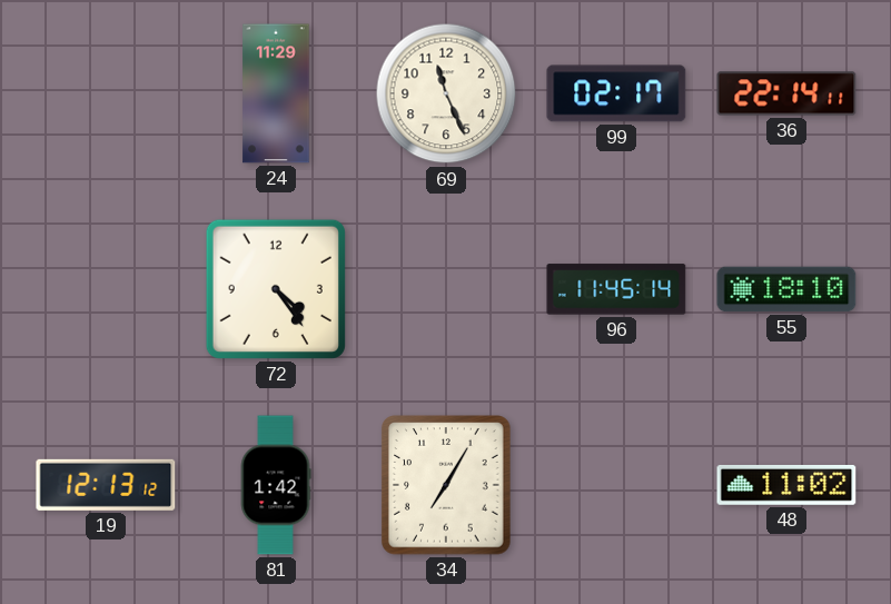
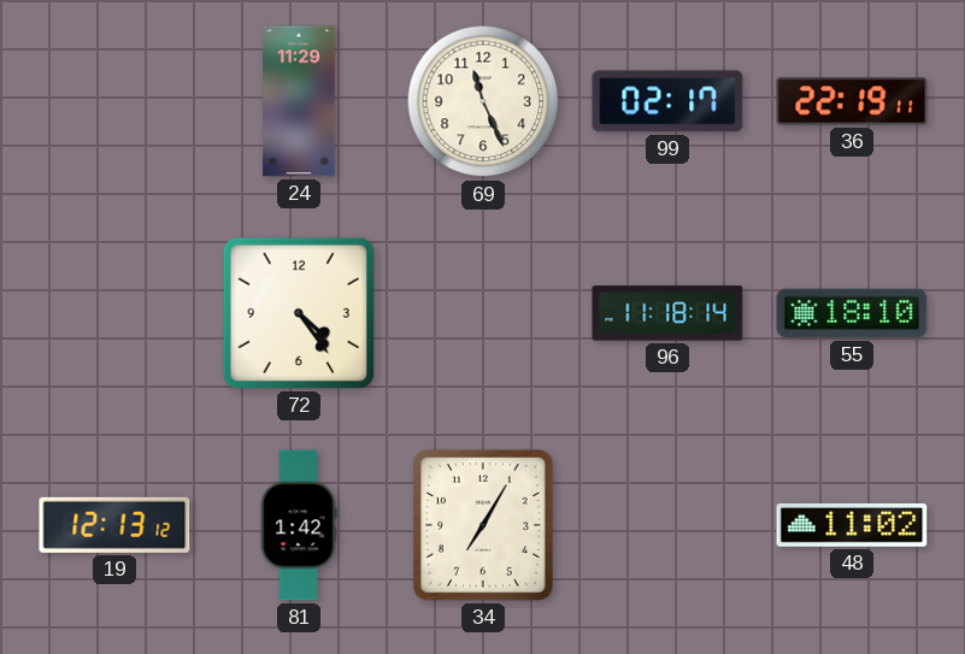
36: 22:14 -> 22:19 (852, 101)
96: 11:45 -> 11:18 (667, 313)
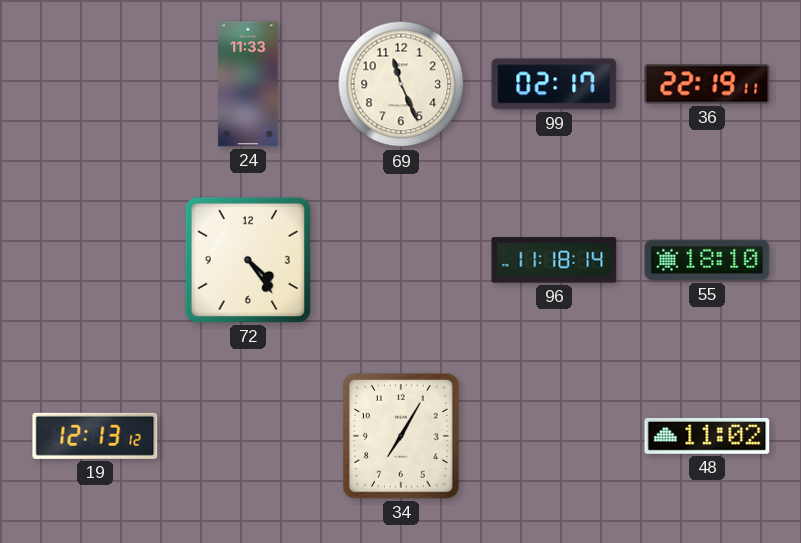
24: 11:29 -> 11:33 (248, 84)
81: 1:42 -> none (299, 525)
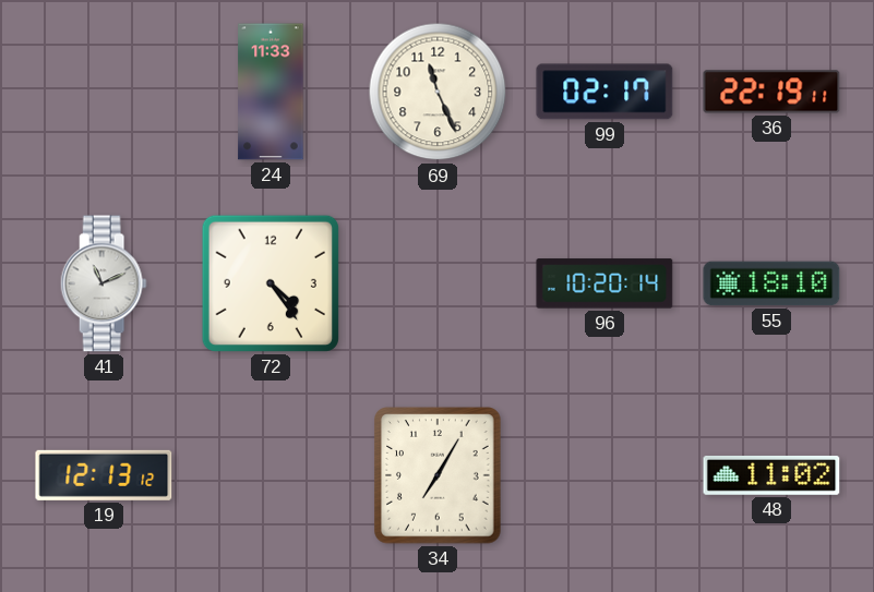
41: none -> 11:11 (104, 283)
96: 11:18 -> 10:20 (604, 283)
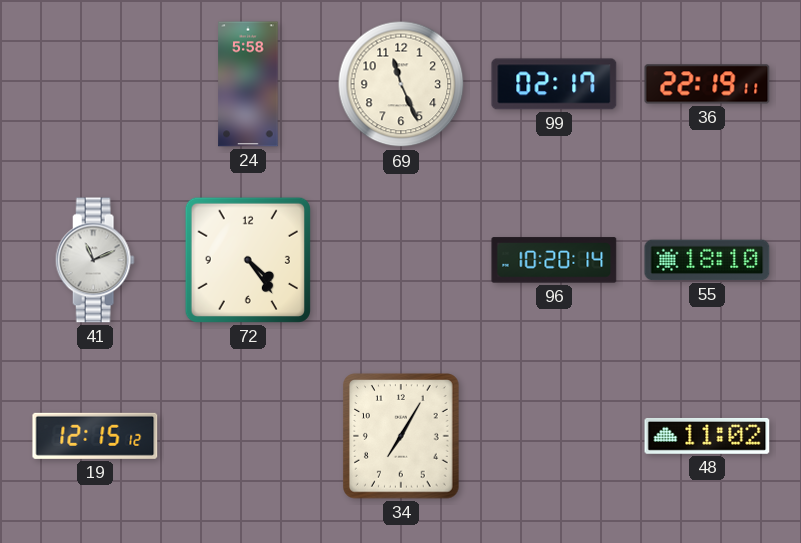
24: 11:33 -> 5:58 (248, 84)
19: 12:13 -> 12:15 (95, 436)
